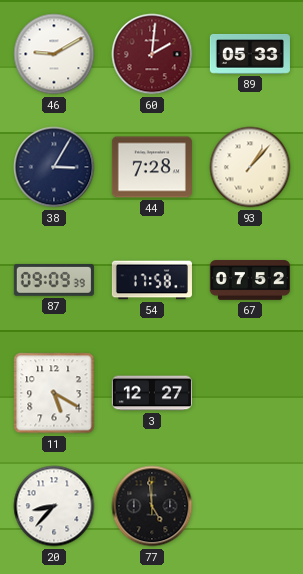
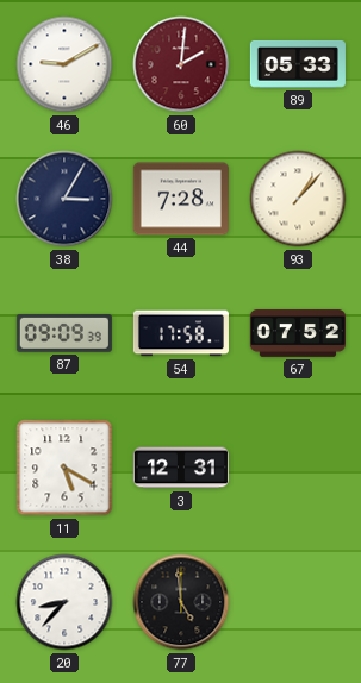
3: 12:27 -> 12:31 (181, 468)
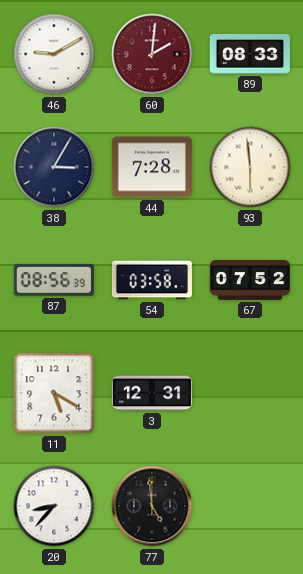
89: 05:33 -> 08:33 (250, 54)
93: 1:07 -> 5:59 (250, 167)
87: 09:09 -> 08:56 (54, 280)
54: 17:58 -> 03:58 (152, 280)
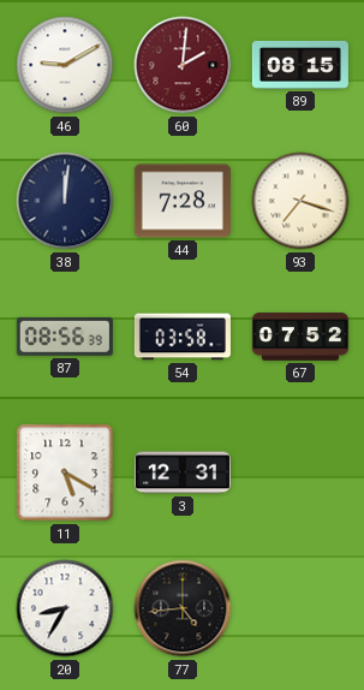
89: 08:33 -> 08:15 (300, 65)
38: 3:05 -> 12:01 (65, 201)
93: 5:59 -> 7:18 (300, 201)
20: 8:37 -> 8:35 (65, 608)
77: 4:59 -> 4:44 (183, 608)
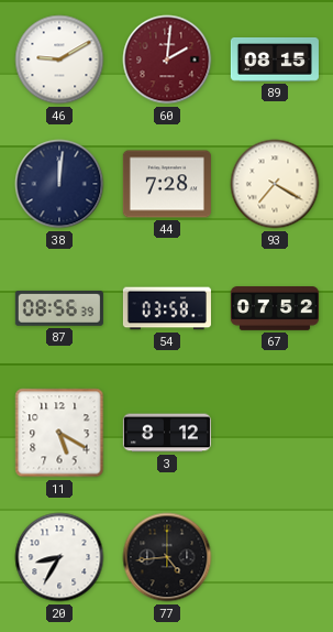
93: 7:18 -> 7:20 (275, 184)
3: 12:31 -> 8:12 (167, 433)
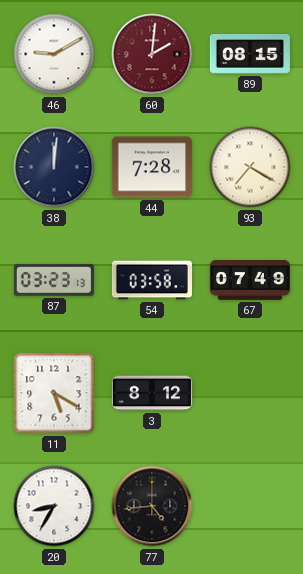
87: 08:56 -> 03:23 (54, 280)
67: 07:52 -> 07:49 (250, 280)
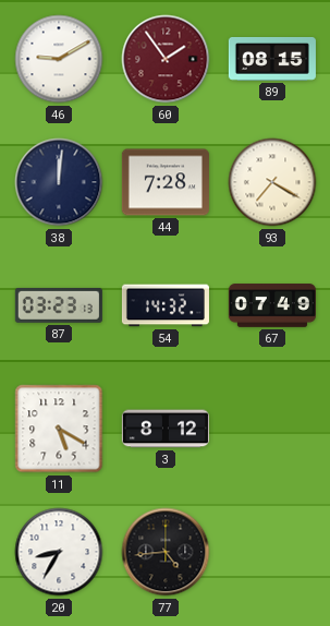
60: 2:01 -> 1:54 (166, 59)
54: 03:58 -> 14:32 (166, 305)
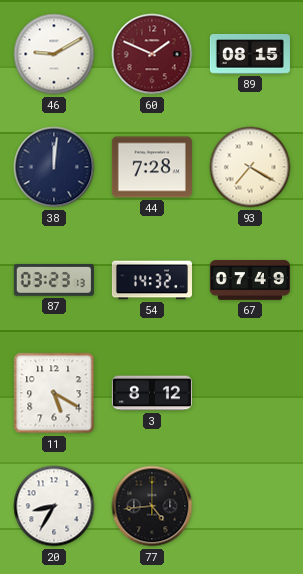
60: 1:54 -> 1:49 (152, 54)
